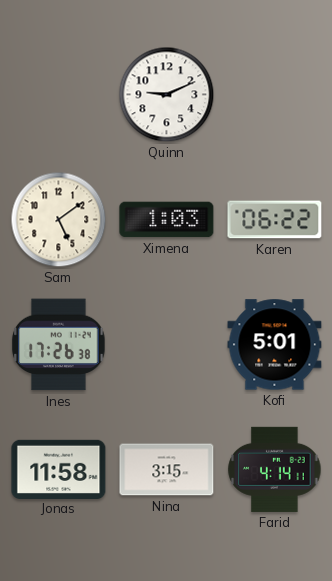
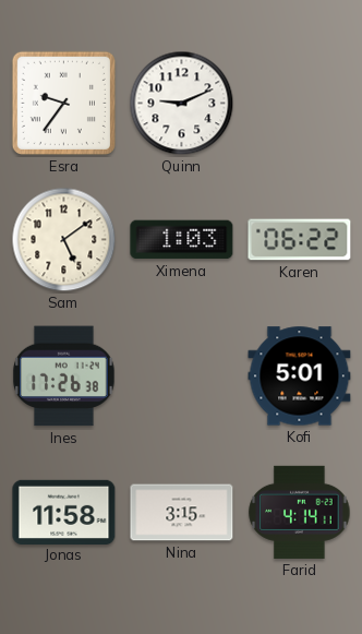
Esra: none -> 9:36 (63, 103)
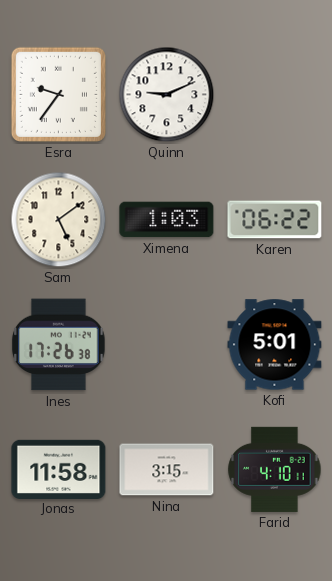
Farid: 4:14 -> 4:10 (275, 469)
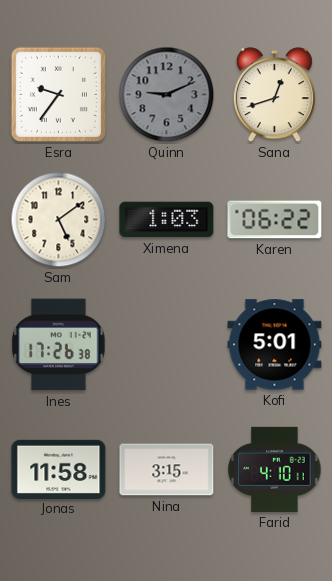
Quinn dial: white -> grey (167, 95)
Sana: none -> 12:42 (274, 95)
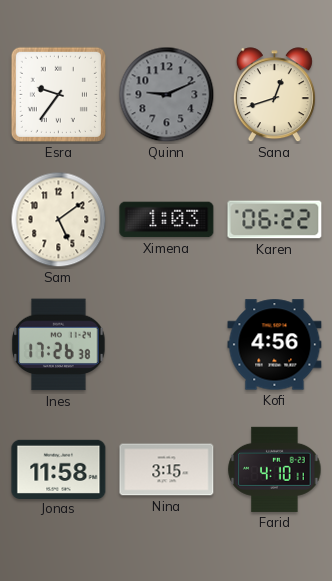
Kofi: 5:01 -> 4:56 (275, 345)
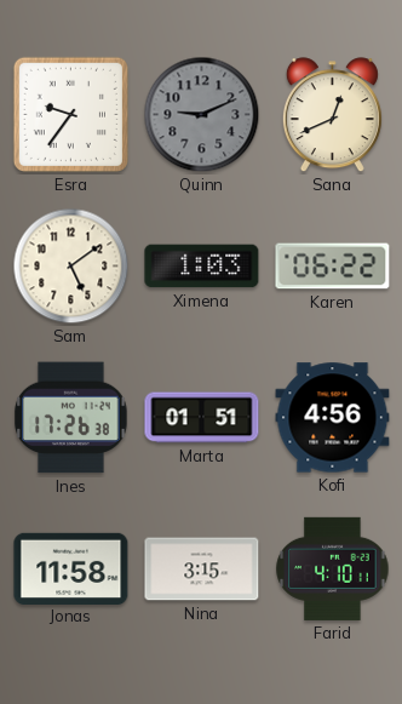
Sana: 12:42 -> 12:41 (332, 115)
Marta: none -> 01:51 (202, 418)
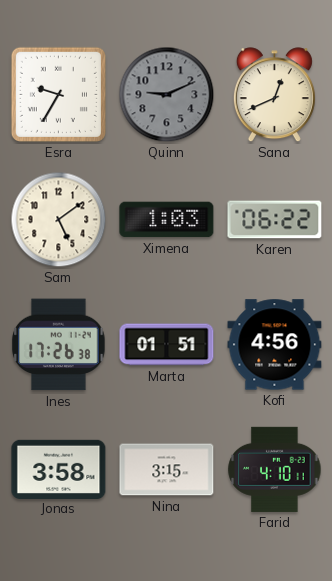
Esra: 9:36 -> 9:35 (58, 94)
Jonas: 11:58 -> 3:58 (59, 469)
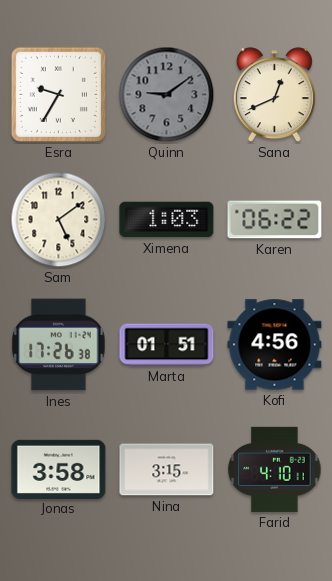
Quinn: 9:11 -> 9:09 (167, 95)
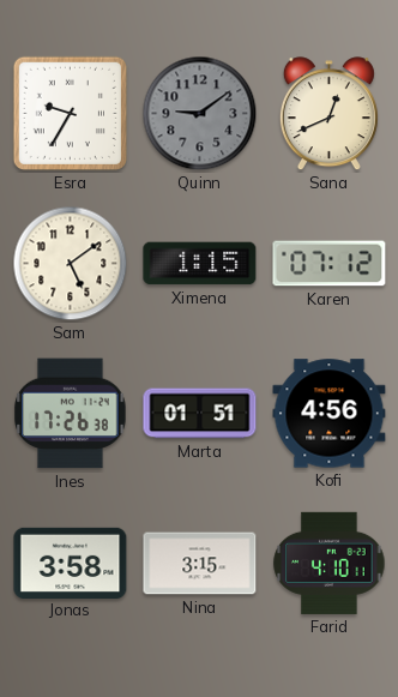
Ximena: 1:03 -> 1:15 (200, 264)
Karen: 06:22 -> 07:12 (330, 264)
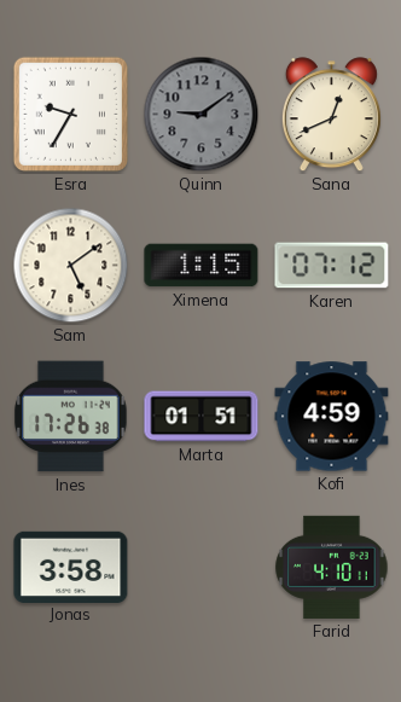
Kofi: 4:56 -> 4:59 (332, 417)
Nina: 3:15 -> none (200, 564)
